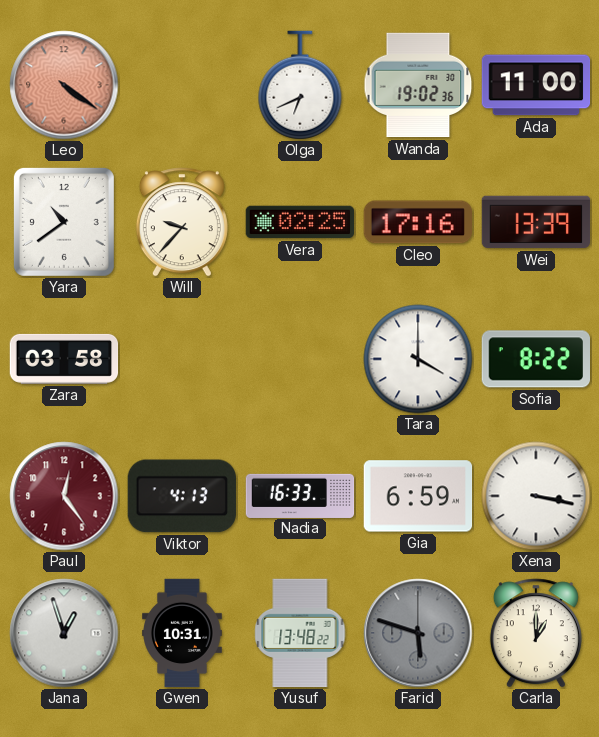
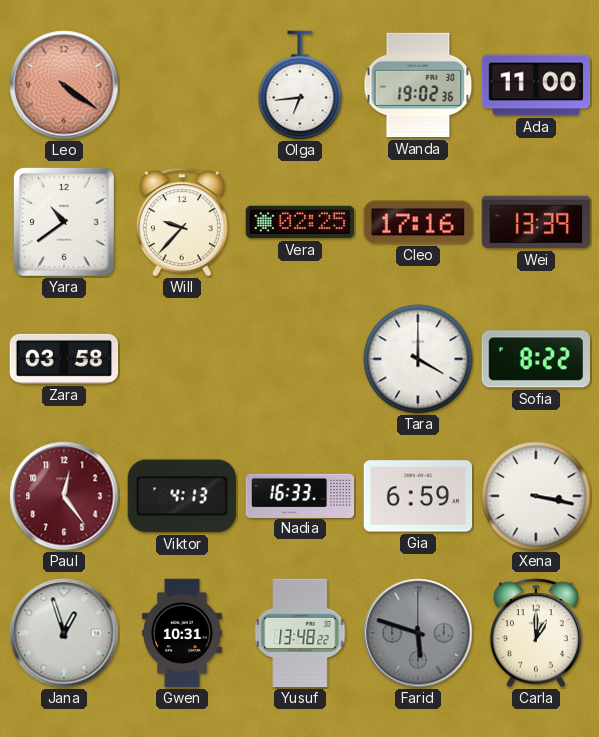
Olga: 6:41 -> 6:44 (300, 85)
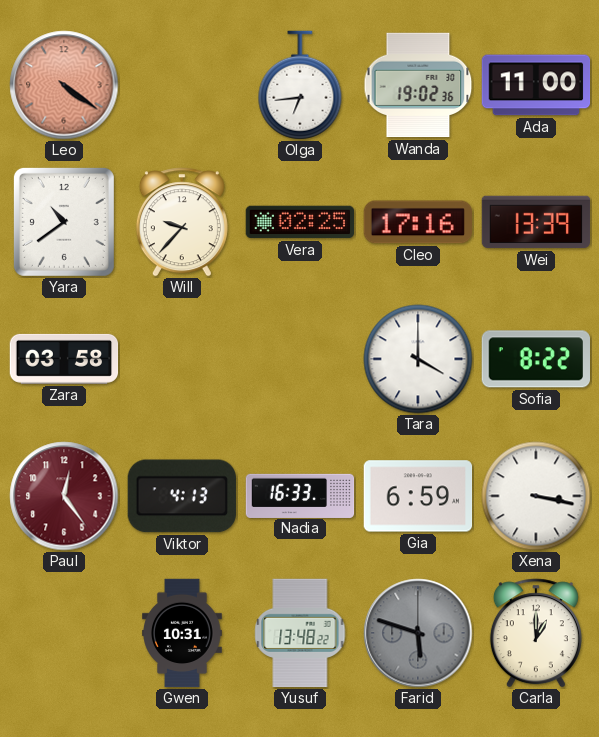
Jana: 12:57 -> none (64, 633)
